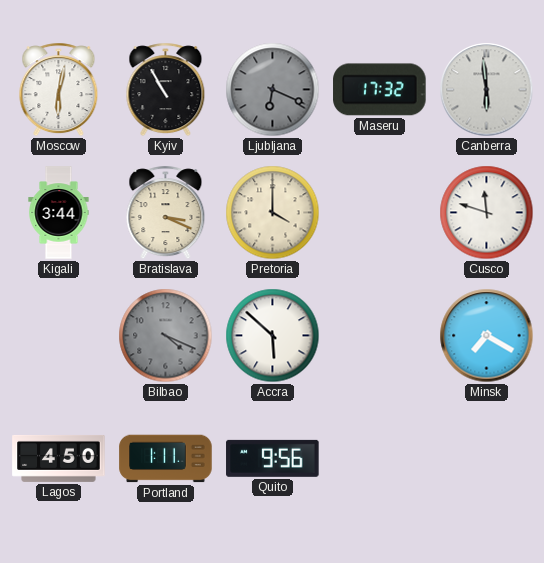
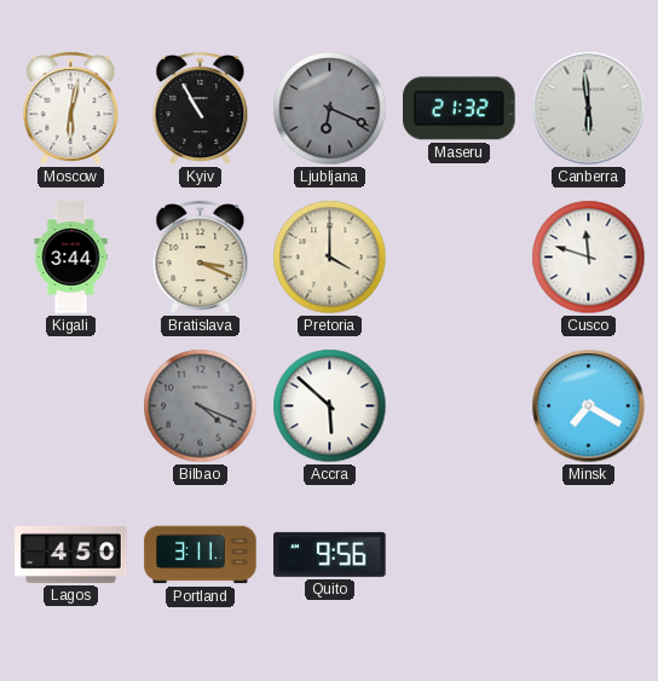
Maseru: 17:32 -> 21:32 (460, 109)
Portland: 1:11 -> 3:11 (201, 555)
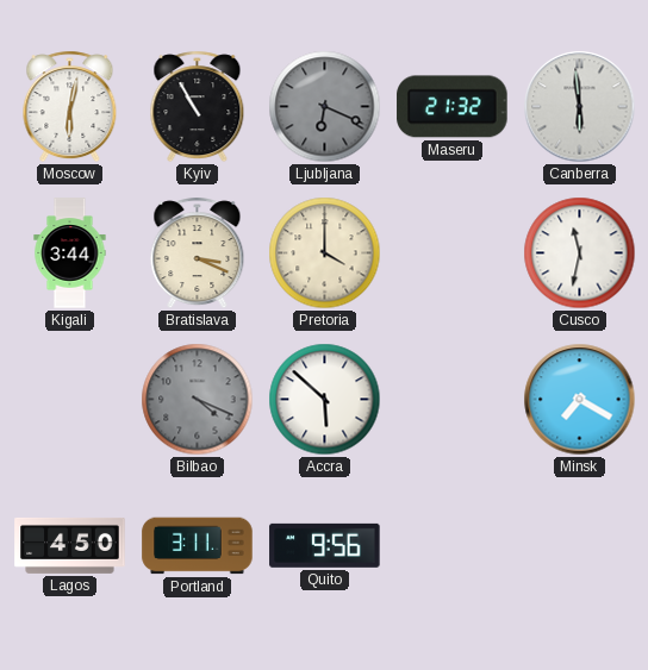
Cusco: 11:48 -> 11:32 (580, 253)
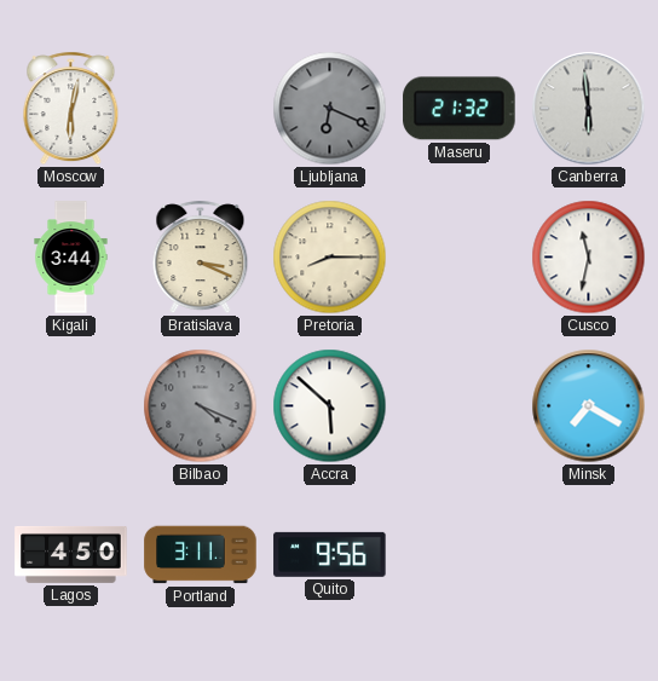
Kyiv: 10:55 -> none (198, 107)
Pretoria: 4:00 -> 8:15 (330, 258)
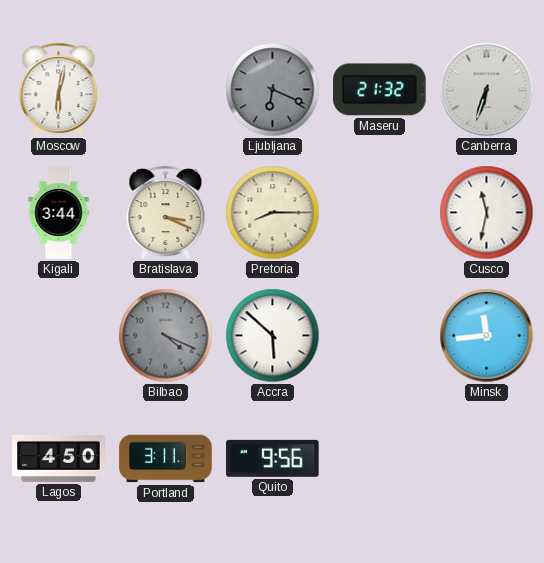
Canberra: 5:59 -> 6:33 (487, 90)
Minsk: 7:20 -> 11:44 (487, 336)
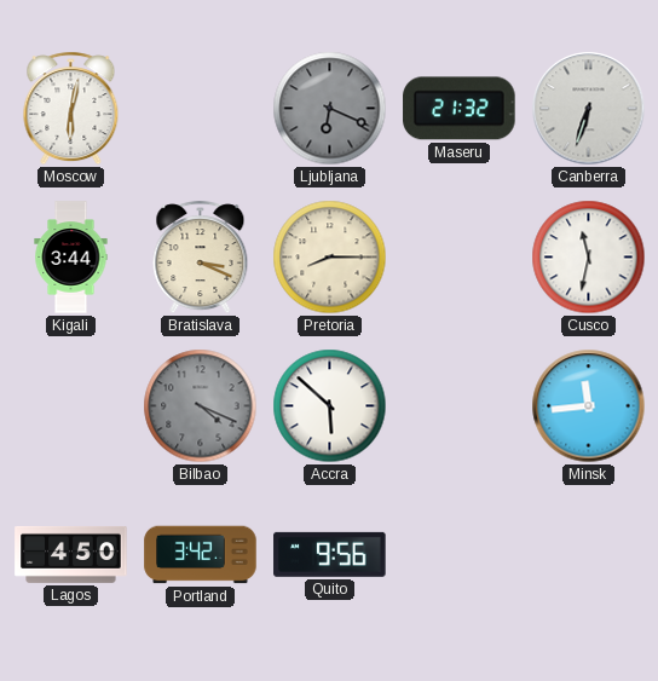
Portland: 3:11 -> 3:42 (201, 555)
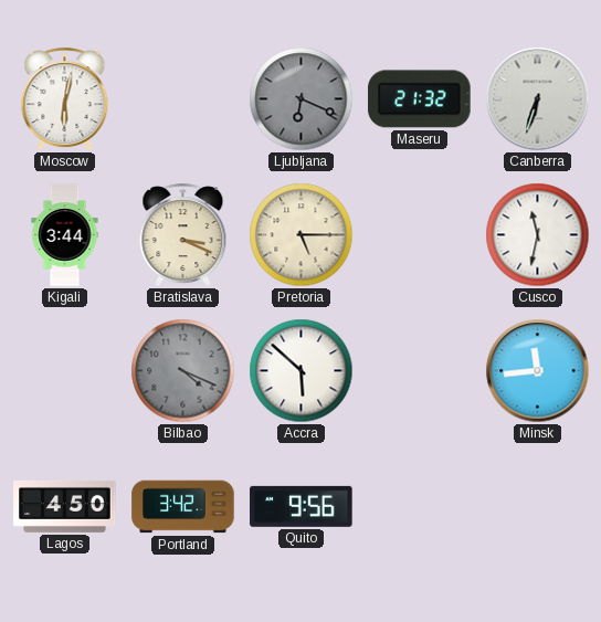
Pretoria: 8:15 -> 5:15 (302, 235)
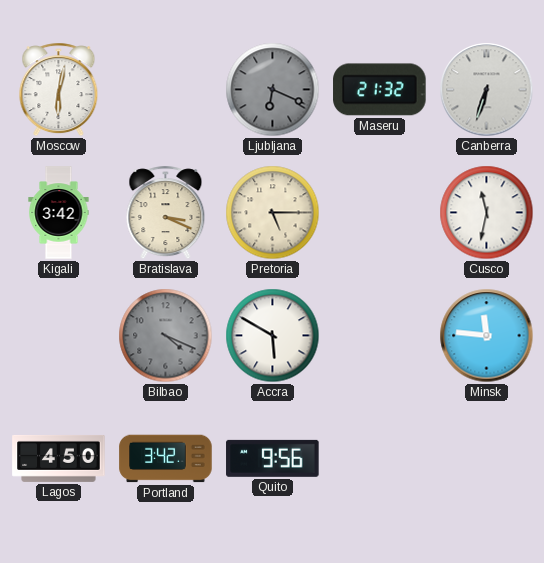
Kigali: 3:44 -> 3:42 (59, 213)
Accra: 5:52 -> 5:50 (273, 336)
Minsk: 11:44 -> 11:46 (487, 336)
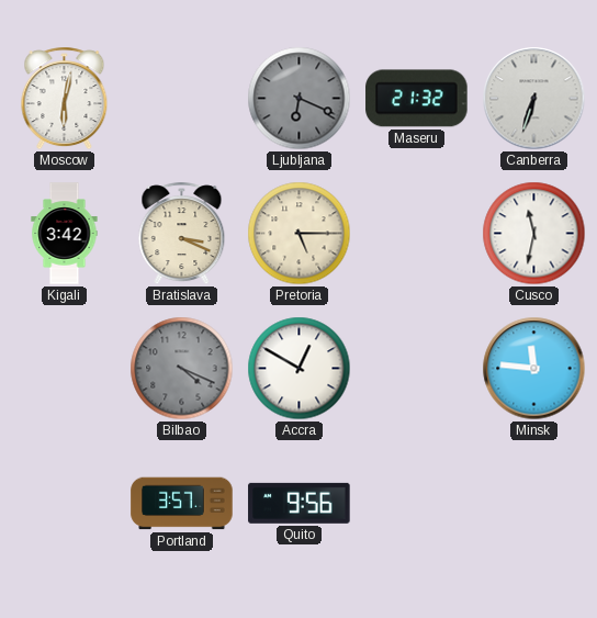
Accra: 5:50 -> 12:50 (300, 369)
Lagos: 4:50 -> none (59, 458)
Portland: 3:42 -> 3:57 (182, 504)
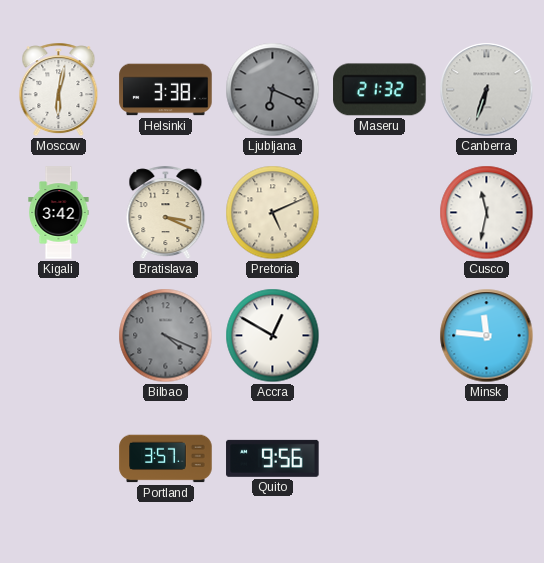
Helsinki: none -> 3:38 (166, 90)
Pretoria: 5:15 -> 5:11 (273, 213)
